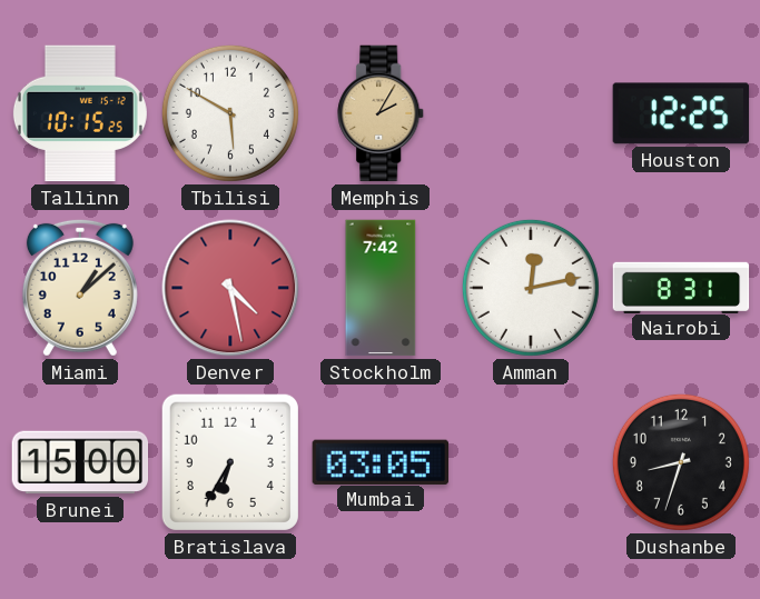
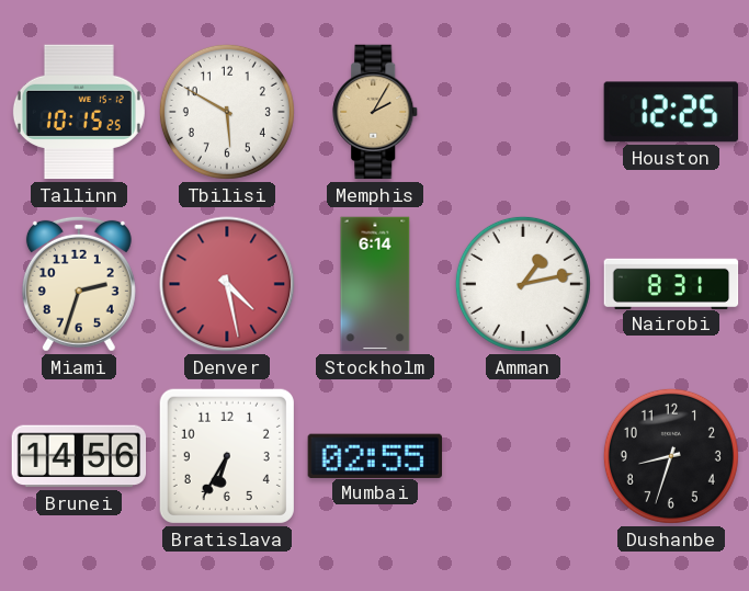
Miami: 1:08 -> 2:33 (79, 284)
Stockholm: 7:42 -> 6:14 (375, 284)
Amman: 12:13 -> 1:13 (523, 284)
Brunei: 15:00 -> 14:56 (79, 456)
Mumbai: 03:05 -> 02:55 (374, 455)
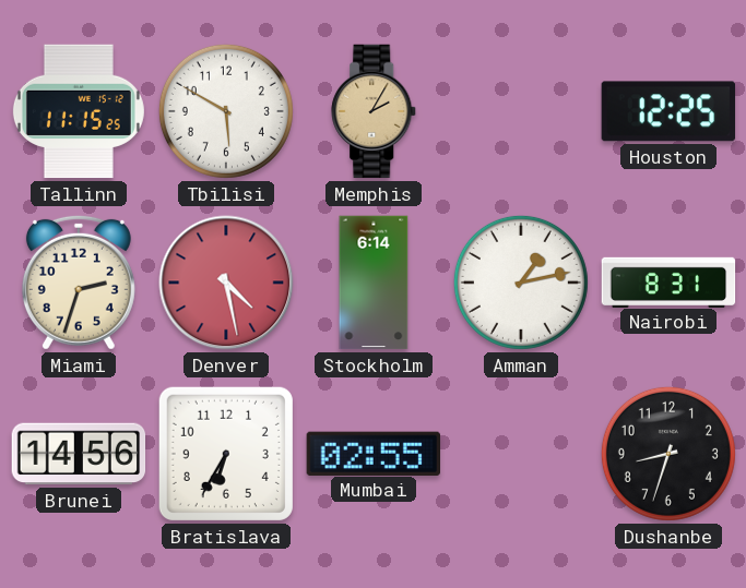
Tallinn: 10:15 -> 11:15 (79, 111)
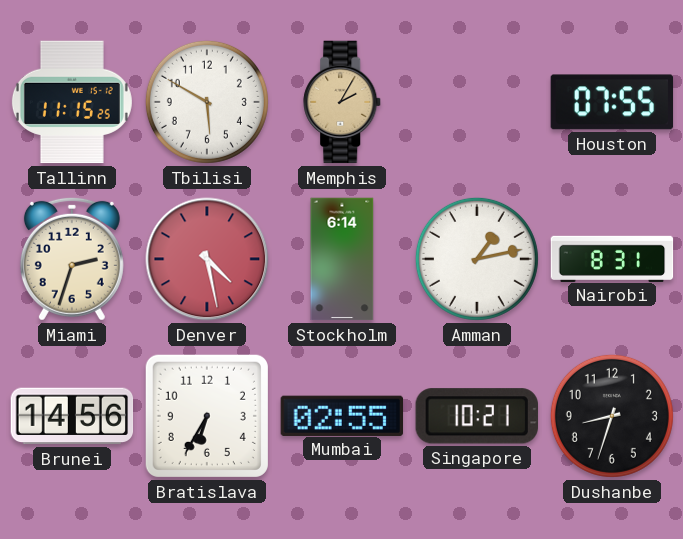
Houston: 12:25 -> 07:55 (612, 102)
Singapore: none -> 10:21 (477, 416)
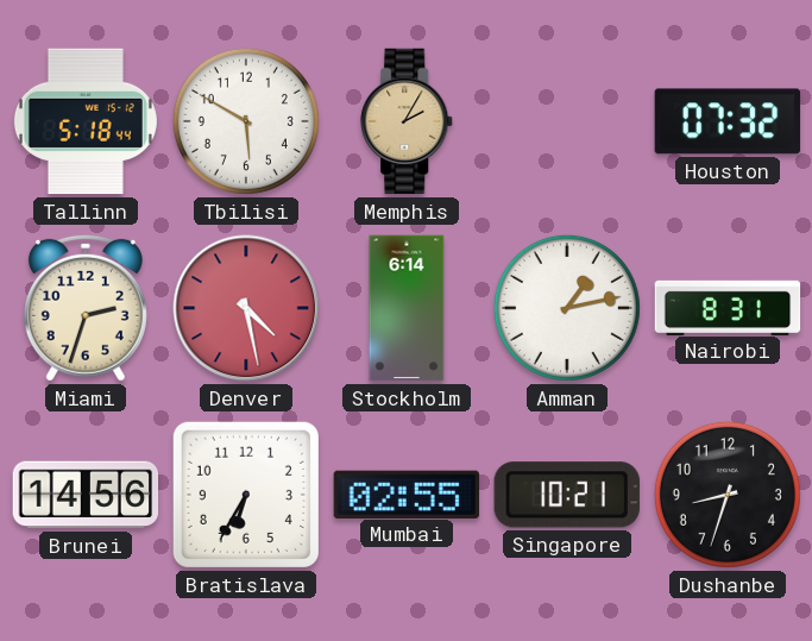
Tallinn: 11:15 -> 5:18 (86, 121)
Houston: 07:55 -> 07:32 (728, 121)
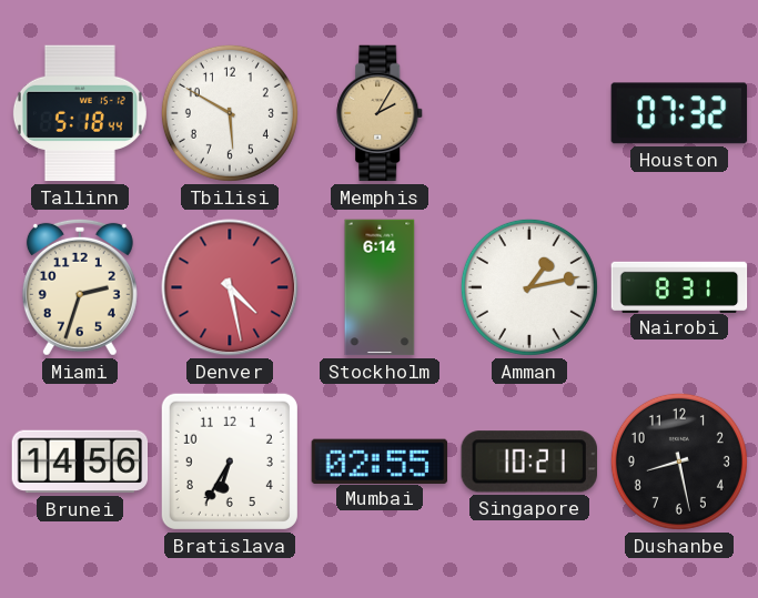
Dushanbe: 8:33 -> 8:28 (679, 462)
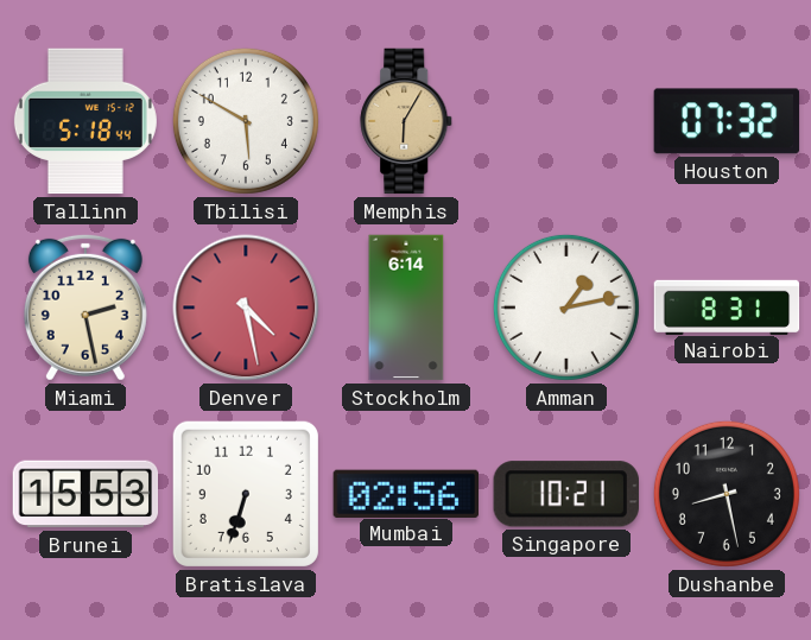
Memphis: 2:05 -> 6:05 (407, 121)
Miami: 2:33 -> 2:28 (85, 308)
Brunei: 14:56 -> 15:53 (85, 494)
Bratislava: 6:35 -> 6:33 (246, 494)
Mumbai: 02:55 -> 02:56 (405, 493)
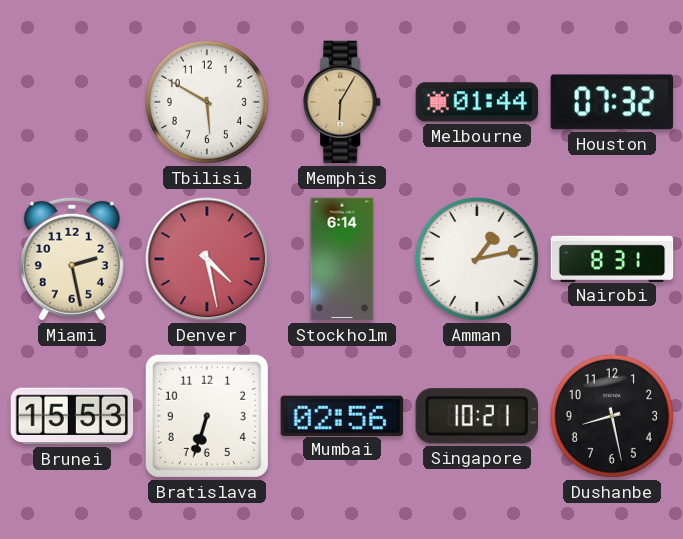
Tallinn: 5:18 -> none (85, 121)
Melbourne: none -> 01:44 (477, 102)
